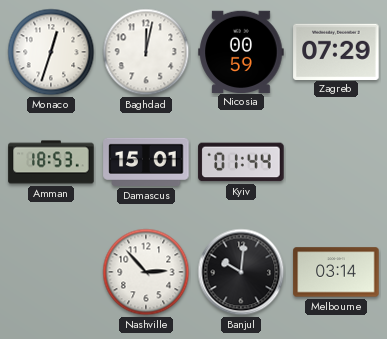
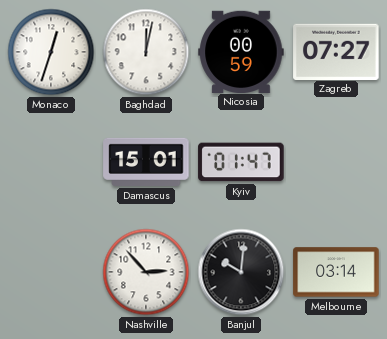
Zagreb: 07:29 -> 07:27 (336, 51)
Amman: 18:53 -> none (51, 162)
Kyiv: 01:44 -> 01:47 (241, 162)
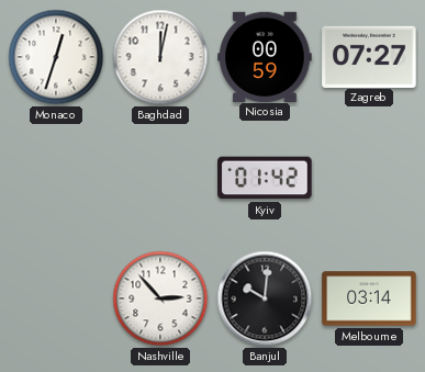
Damascus: 15:01 -> none (146, 162)
Kyiv: 01:47 -> 01:42 (265, 178)
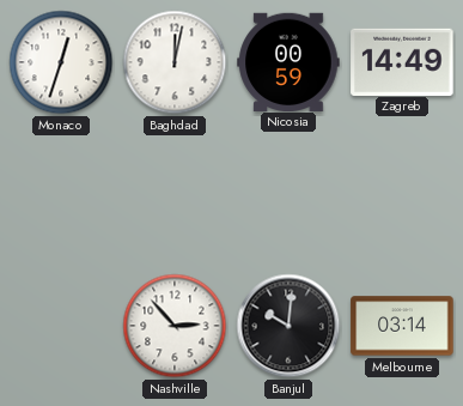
Zagreb: 07:27 -> 14:49 (402, 61)
Kyiv: 01:42 -> none (265, 178)
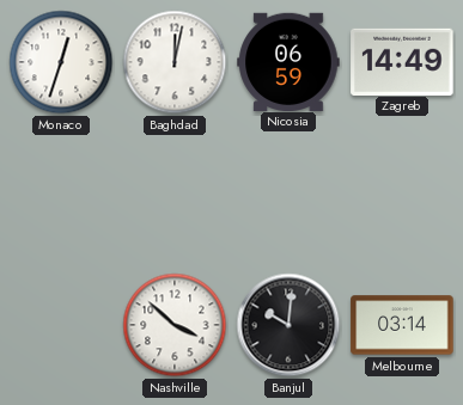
Nicosia: 00:59 -> 06:59 (288, 61)
Nashville: 2:53 -> 3:52 (175, 325)
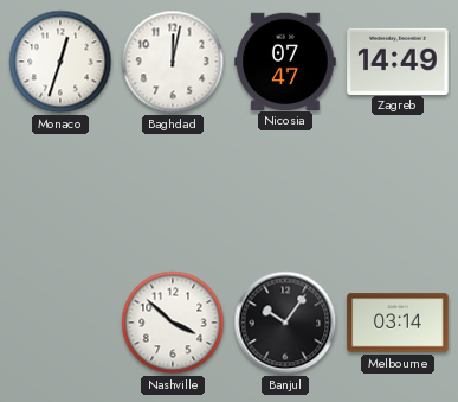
Nicosia: 06:59 -> 07:47 (285, 60)
Banjul: 10:01 -> 10:06 (285, 323)
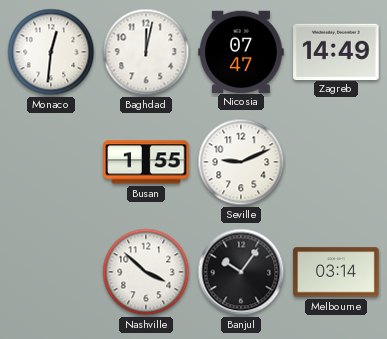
Monaco: 12:33 -> 12:31 (51, 52)
Busan: none -> 1:55 (146, 162)
Seville: none -> 9:11 (241, 162)
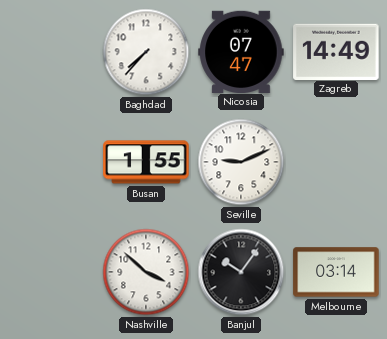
Monaco: 12:31 -> none (51, 52)
Baghdad: 12:02 -> 7:37 (146, 52)
